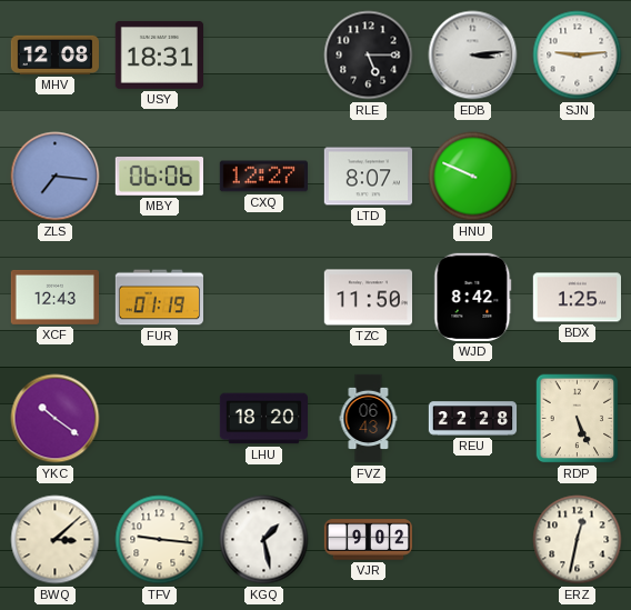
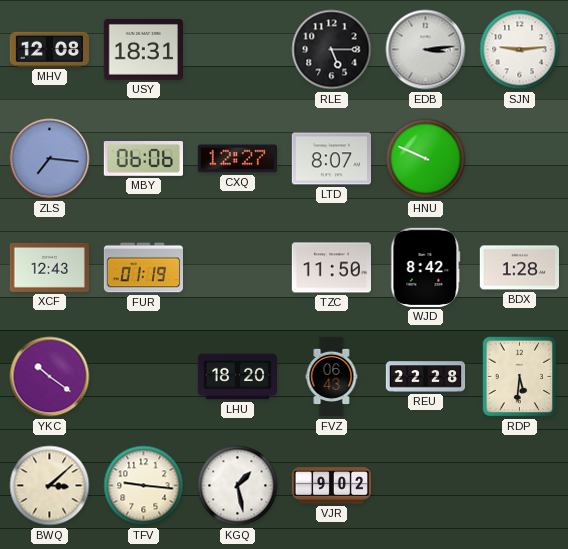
BDX: 1:25 -> 1:28 (519, 268)
RDP: 5:26 -> 5:31 (520, 377)
ERZ: 12:32 -> none (578, 540)
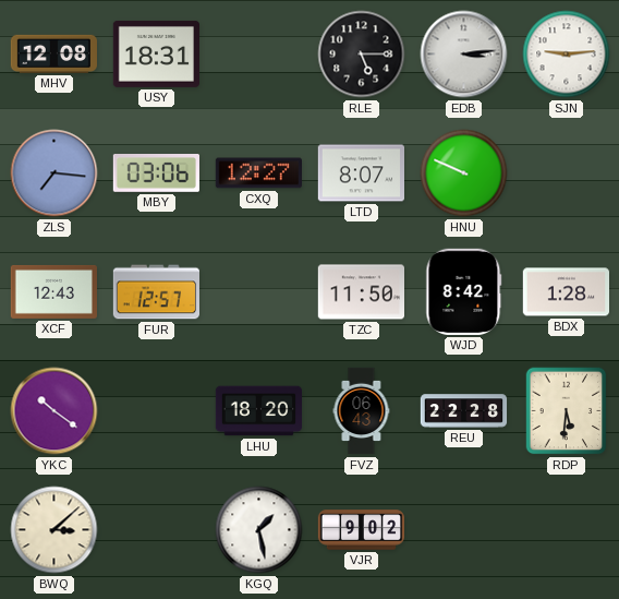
MBY: 06:06 -> 03:06 (156, 173)
FUR: 01:19 -> 12:57 (156, 292)
TFV: 9:16 -> none (144, 486)
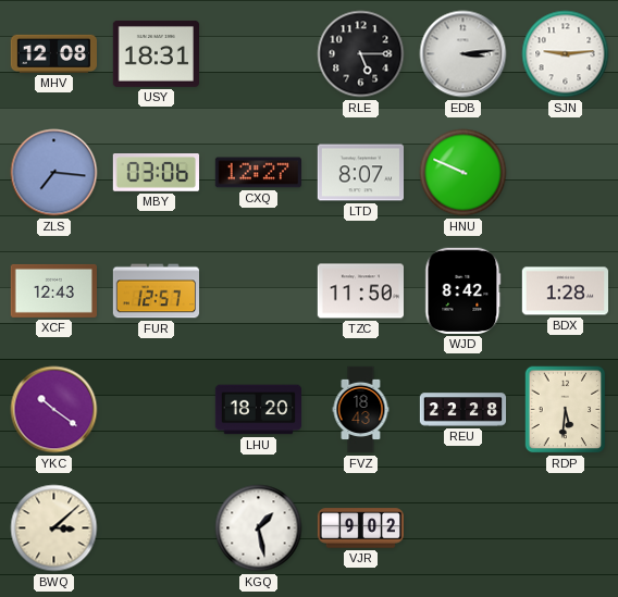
FVZ: 06:43 -> 18:43 (361, 410)
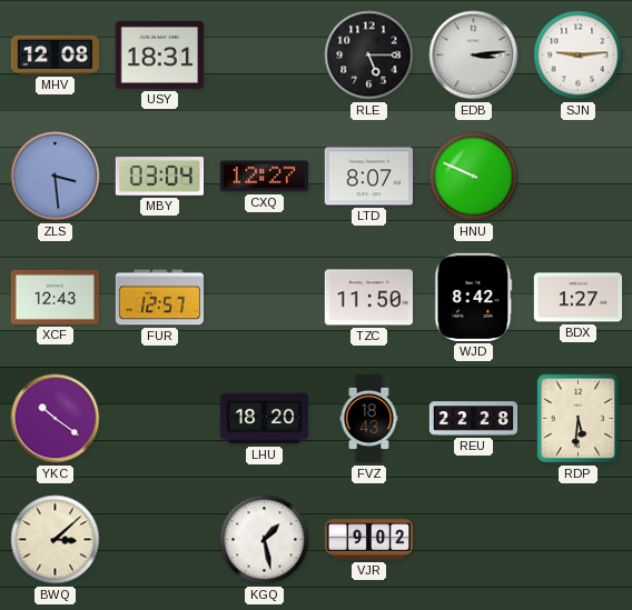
ZLS: 7:16 -> 3:29 (56, 177)
MBY: 03:06 -> 03:04 (159, 177)
BDX: 1:28 -> 1:27 (577, 298)
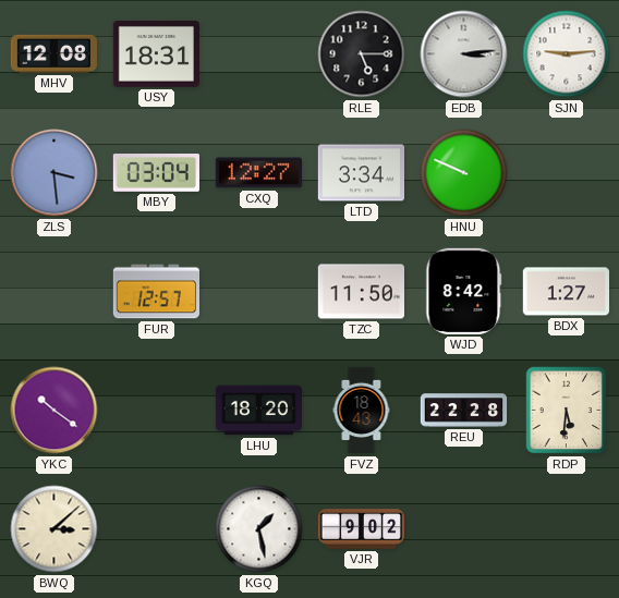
LTD: 8:07 -> 3:34 (361, 173)
XCF: 12:43 -> none (55, 297)
